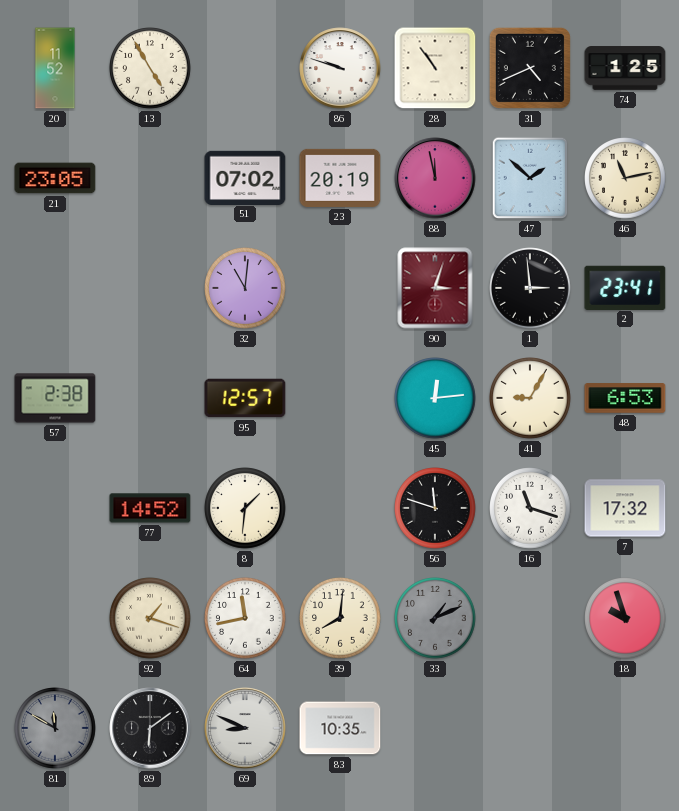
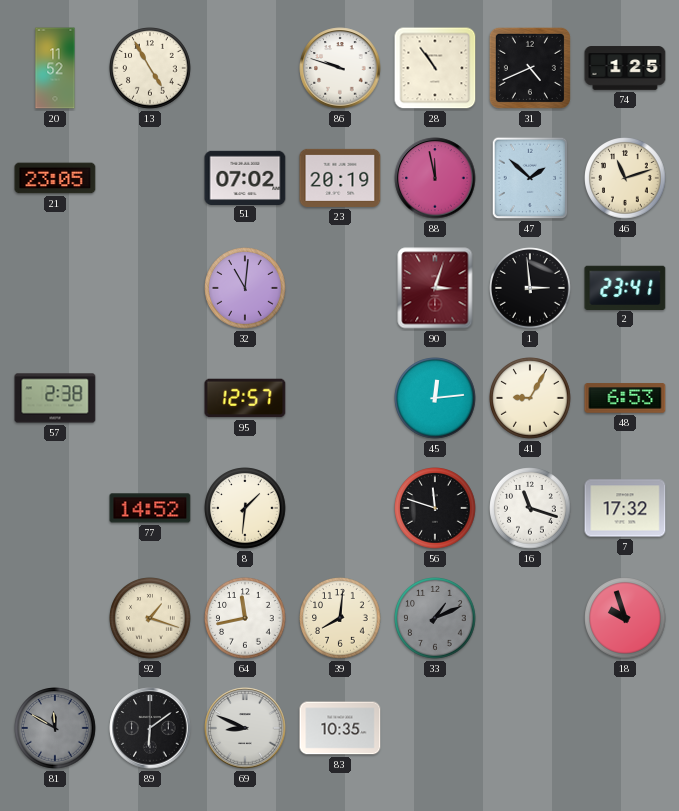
46: 11:13 -> 11:12 (625, 178)
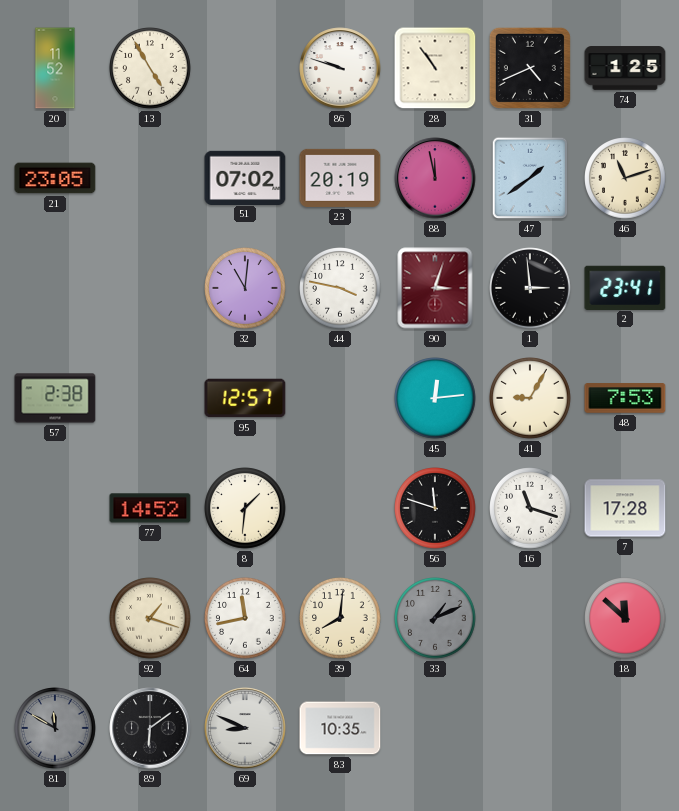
47: 1:52 -> 1:39 (530, 178)
44: none -> 3:47 (340, 288)
48: 6:53 -> 7:53 (625, 398)
7: 17:32 -> 17:28 (625, 508)
18: 9:57 -> 11:52 (625, 618)
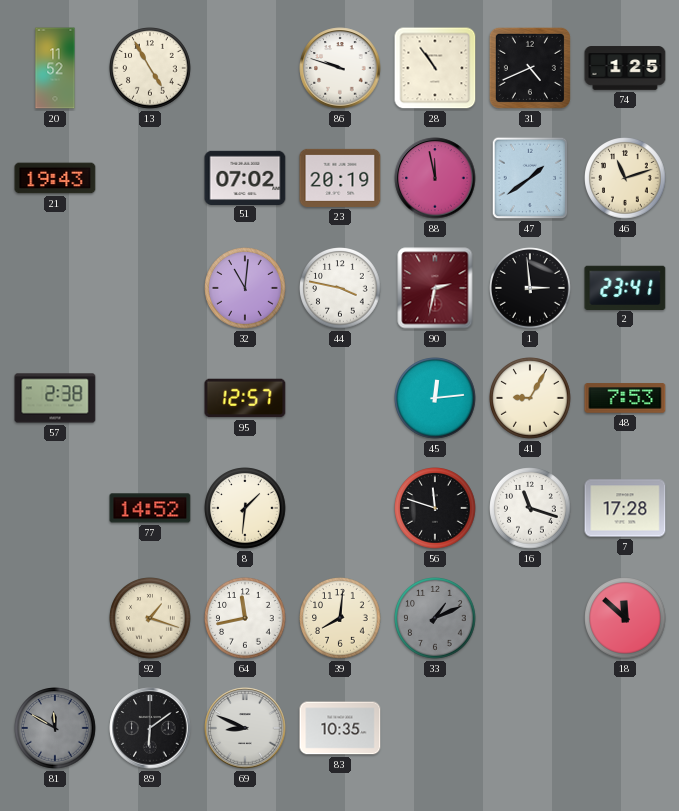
21: 23:05 -> 19:43 (55, 178)
90: 3:03 -> 2:32 (435, 288)
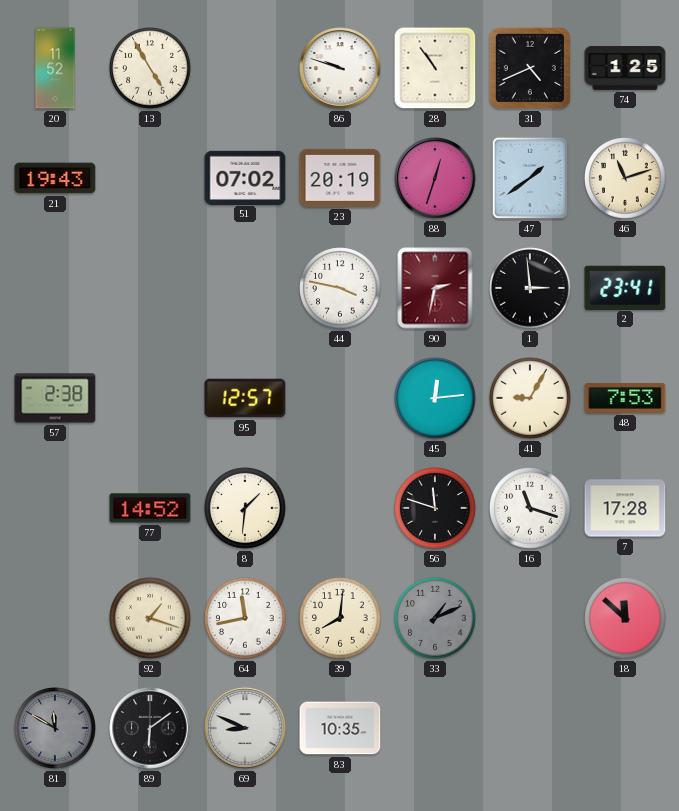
88: 11:58 -> 12:33 (435, 178)
32: 11:01 -> none (245, 288)
